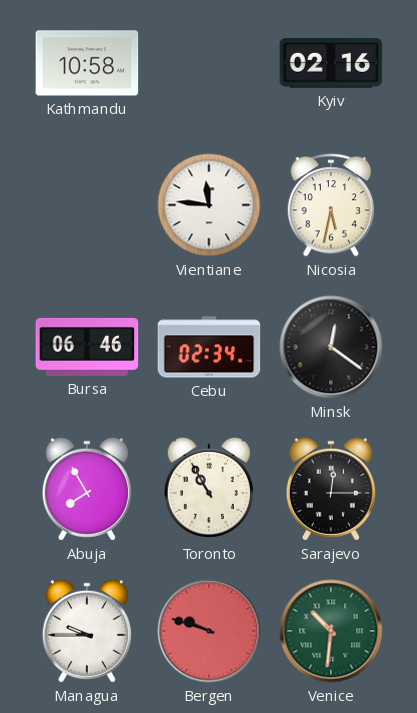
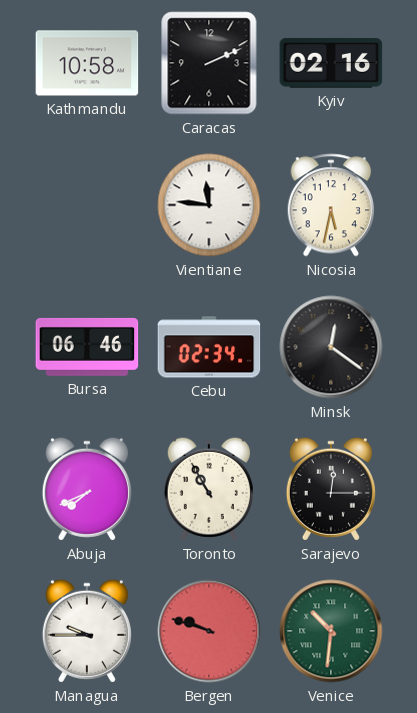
Caracas: none -> 2:11 (209, 63)
Abuja: 7:55 -> 7:41 (87, 489)
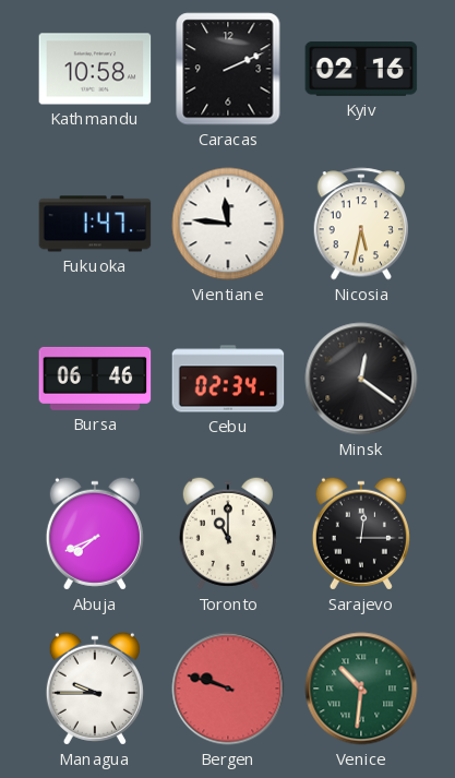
Fukuoka: none -> 1:47 (95, 224)
Toronto: 10:55 -> 11:00 (228, 534)
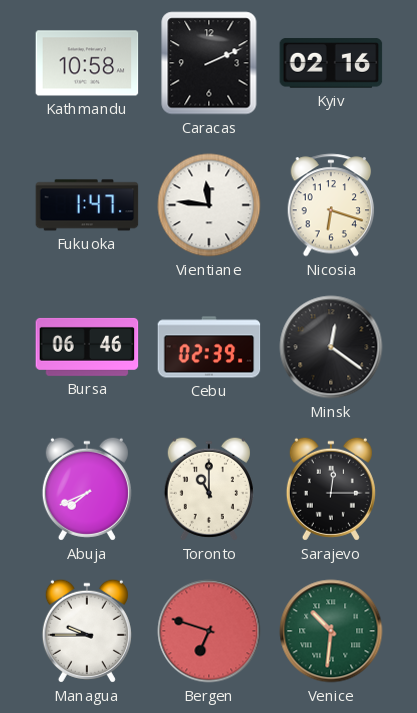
Nicosia: 5:32 -> 6:18 (331, 205)
Cebu: 02:34 -> 02:39 (209, 347)
Bergen: 9:48 -> 6:48 (209, 631)
